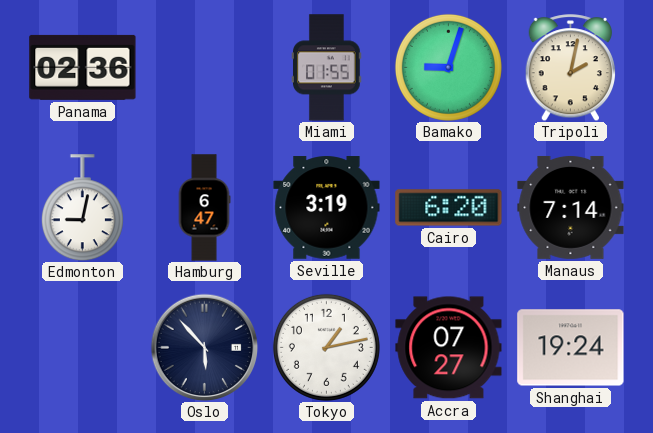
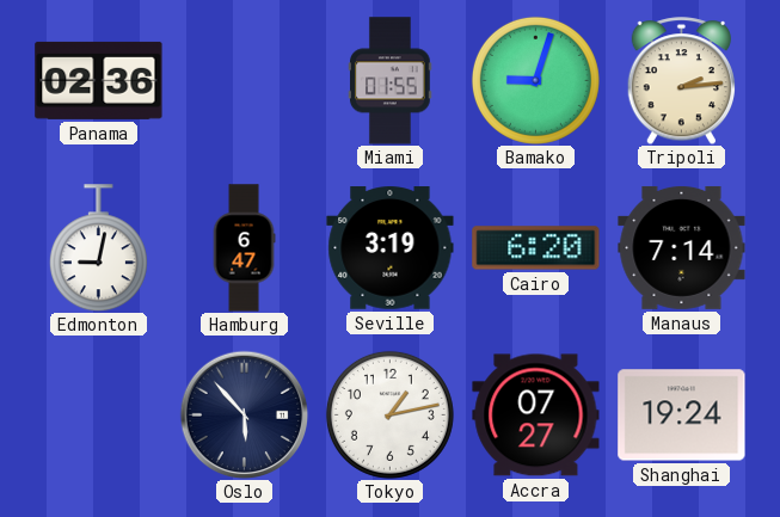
Tripoli: 2:02 -> 2:14 (682, 81)
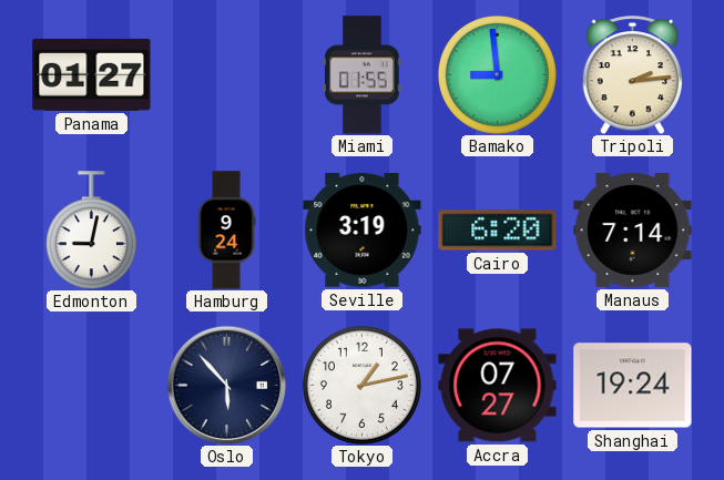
Panama: 02:36 -> 01:27 (92, 74)
Bamako: 9:03 -> 8:59 (497, 74)
Hamburg: 6:47 -> 9:24 (226, 231)
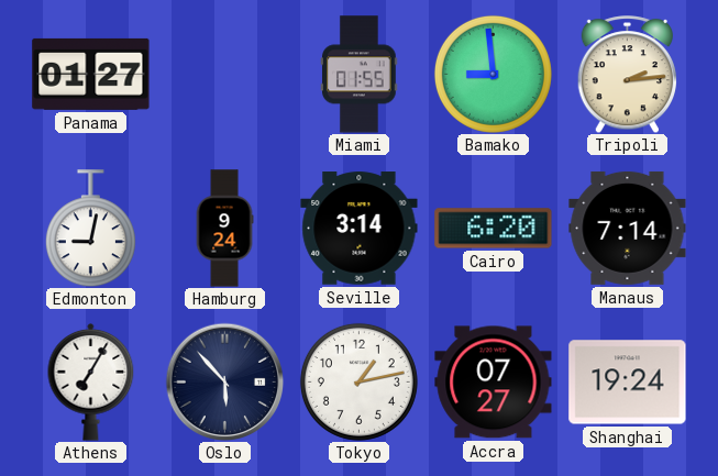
Seville: 3:19 -> 3:14 (360, 229)
Athens: none -> 7:05 (91, 381)
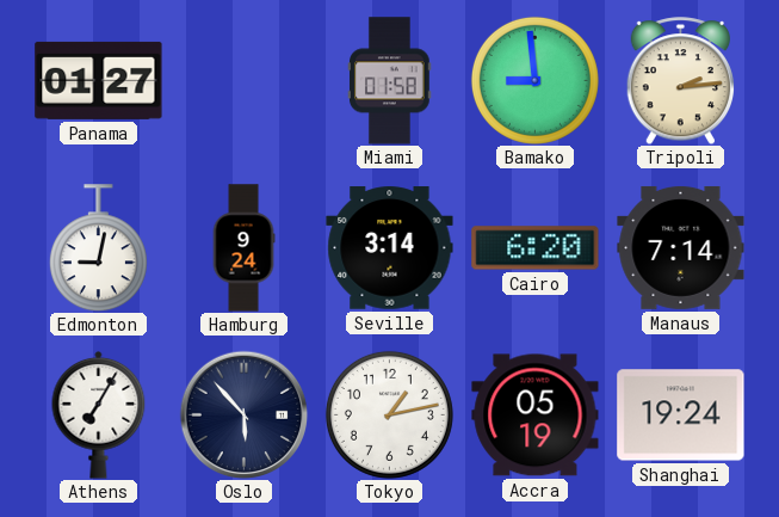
Miami: 01:55 -> 01:58 (390, 81)
Accra: 07:27 -> 05:19 (536, 416)
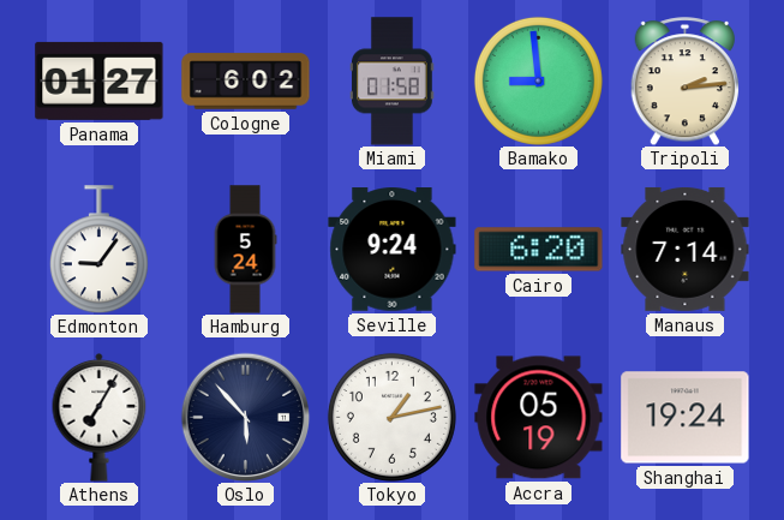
Cologne: none -> 6:02 (246, 82)
Edmonton: 9:02 -> 9:06 (98, 250)
Hamburg: 9:24 -> 5:24 (245, 250)
Seville: 3:14 -> 9:24 (393, 250)
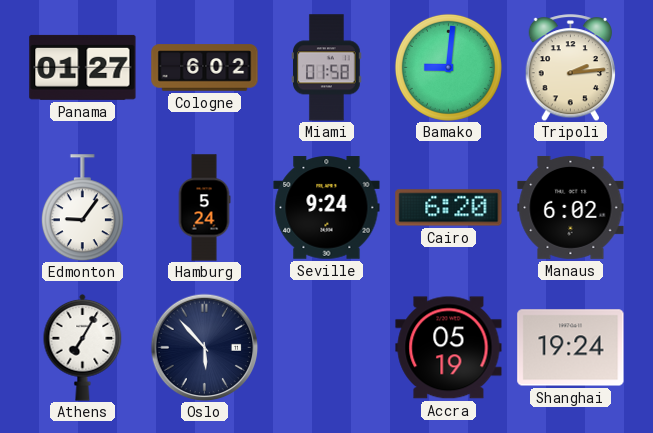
Bamako: 8:59 -> 9:01 (448, 67)
Manaus: 7:14 -> 6:02 (571, 207)
Tokyo: 1:13 -> none (391, 417)
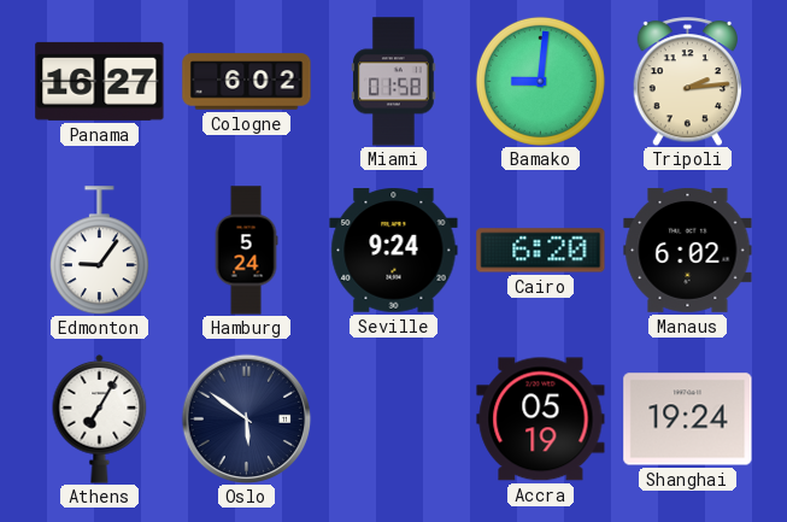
Panama: 01:27 -> 16:27 (100, 81)
Oslo: 5:53 -> 5:51 (246, 418)
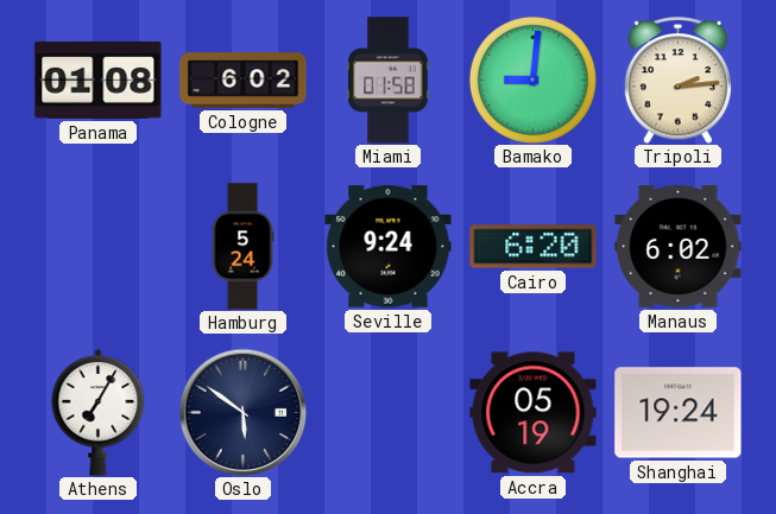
Panama: 16:27 -> 01:08 (99, 80)
Edmonton: 9:06 -> none (99, 251)
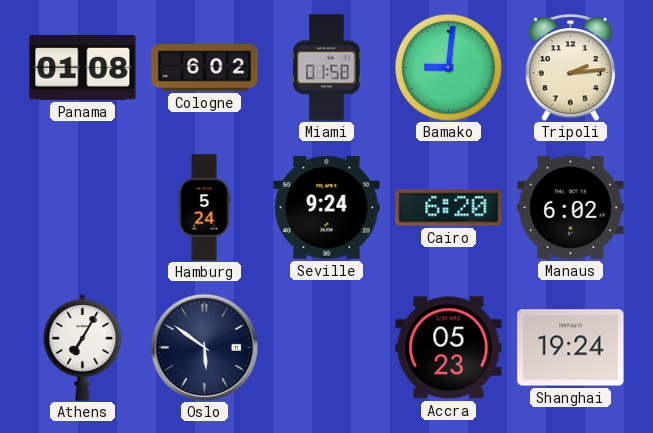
Accra: 05:19 -> 05:23 (449, 348)
